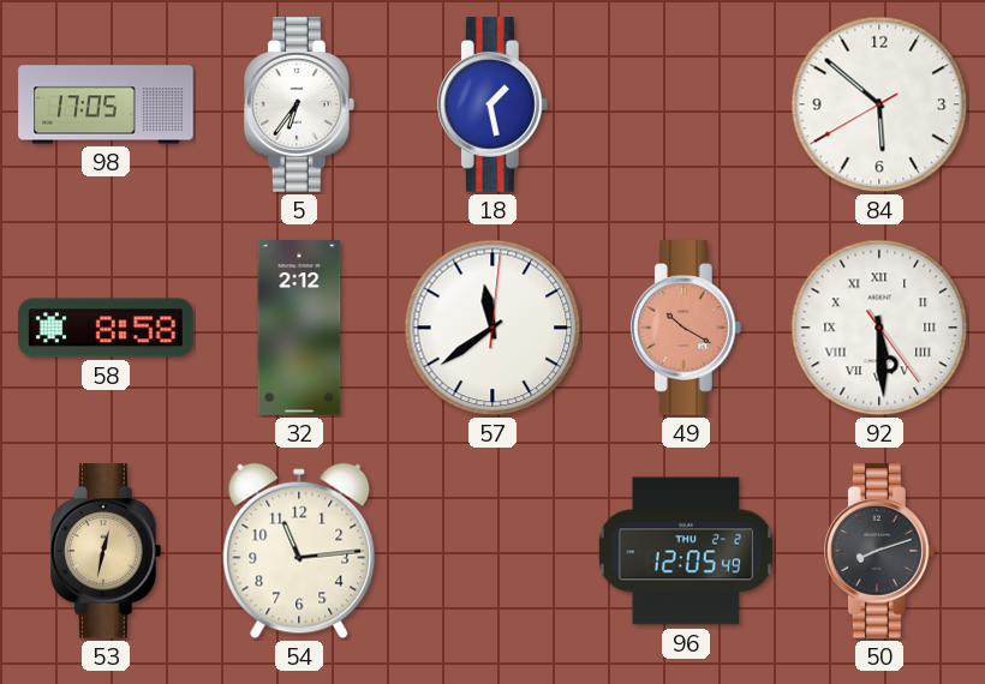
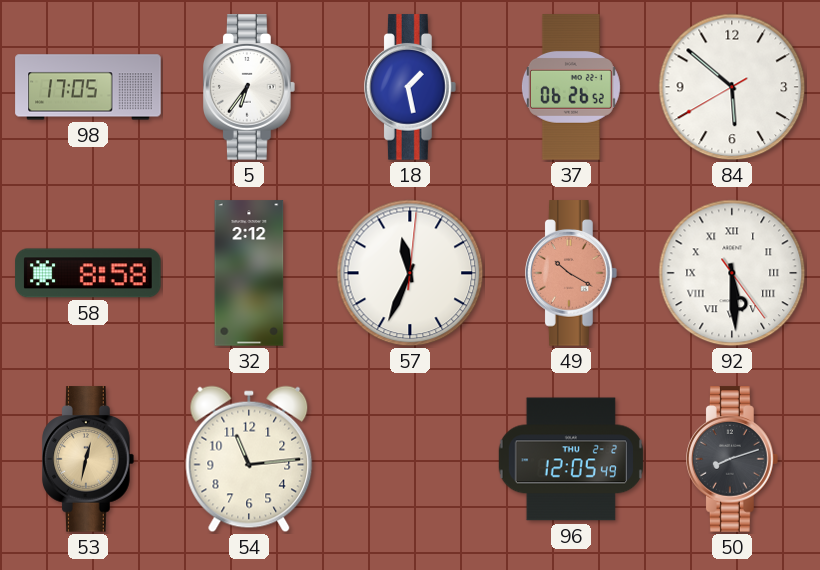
37: none -> 06:26 (571, 87)
57: 11:39 -> 11:34 (410, 273)
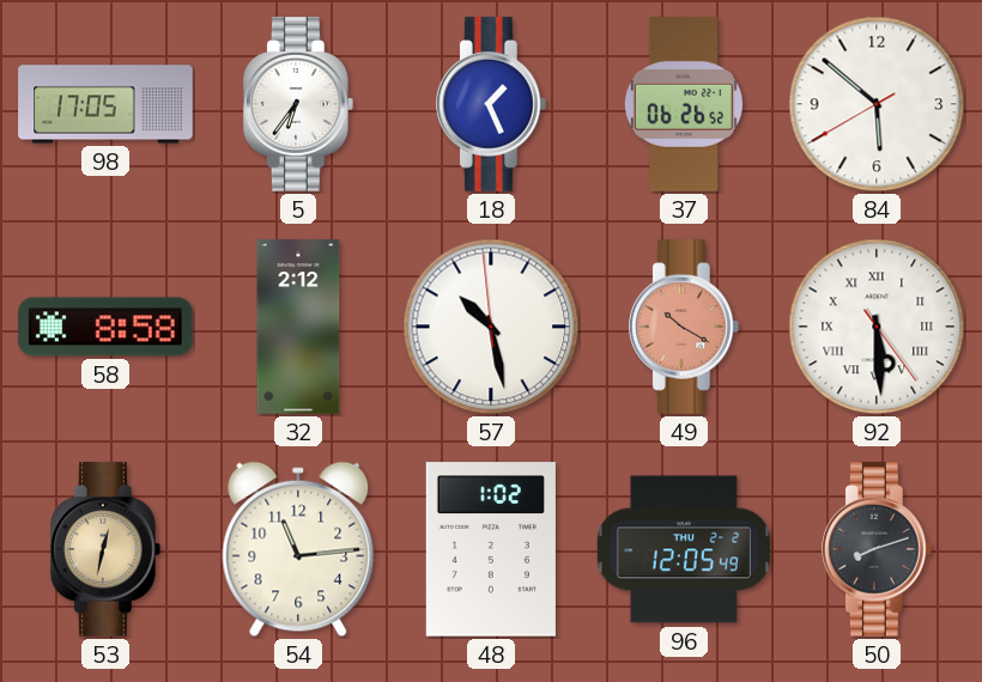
18: 1:28 -> 1:26 (492, 104)
57: 11:34 -> 10:27 (491, 327)
48: none -> 1:02 (491, 549)
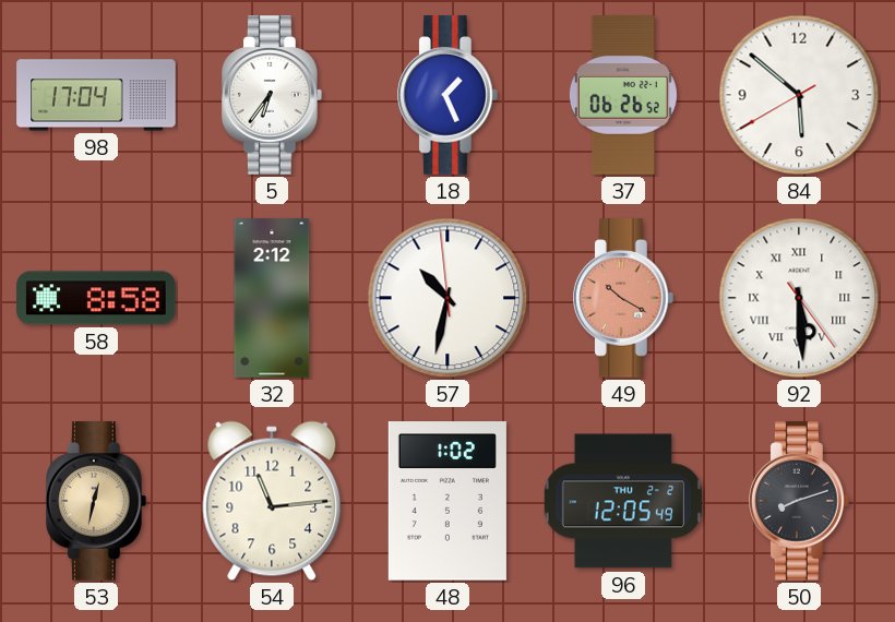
98: 17:05 -> 17:04 (96, 95)
57: 10:27 -> 10:31 (448, 298)
